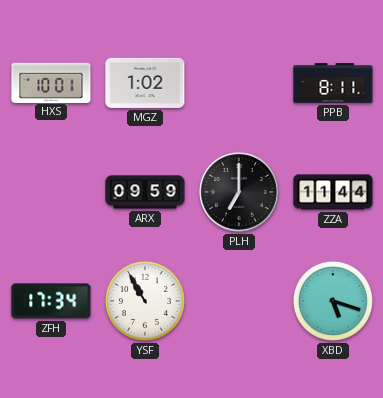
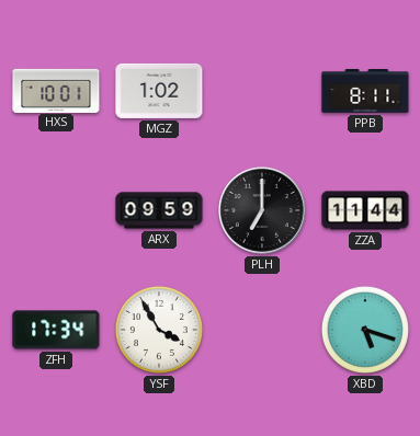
YSF: 10:55 -> 3:55 (159, 330)
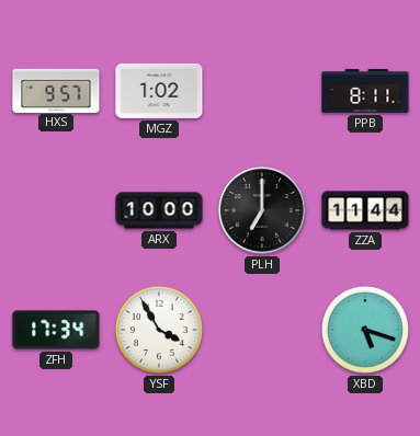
HXS: 10:01 -> 9:57 (56, 90)
ARX: 09:59 -> 10:00 (159, 210)
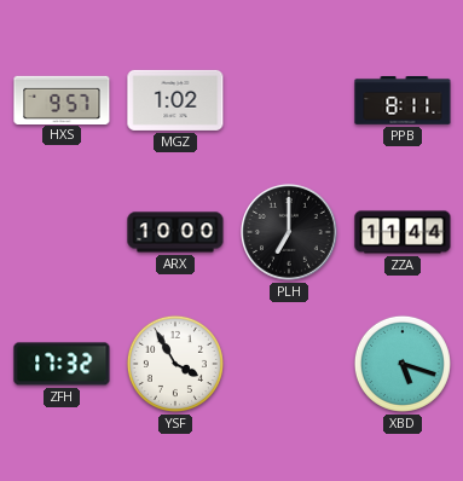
ZFH: 17:34 -> 17:32 (62, 364)
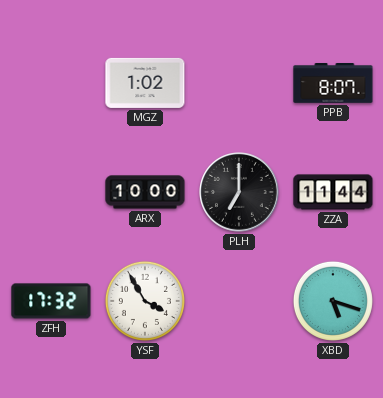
HXS: 9:57 -> none (62, 99)
PPB: 8:11 -> 8:07 (333, 84)
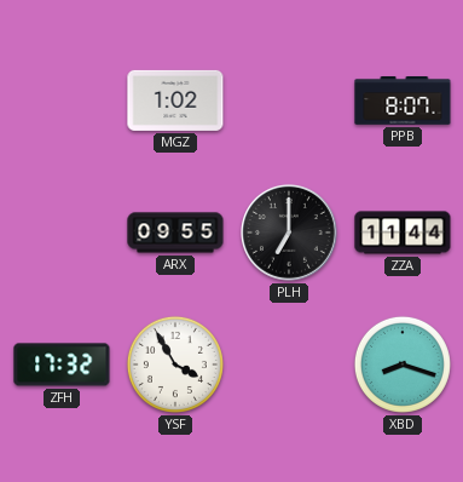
ARX: 10:00 -> 09:55 (175, 233)
XBD: 5:18 -> 8:18 (403, 365)
